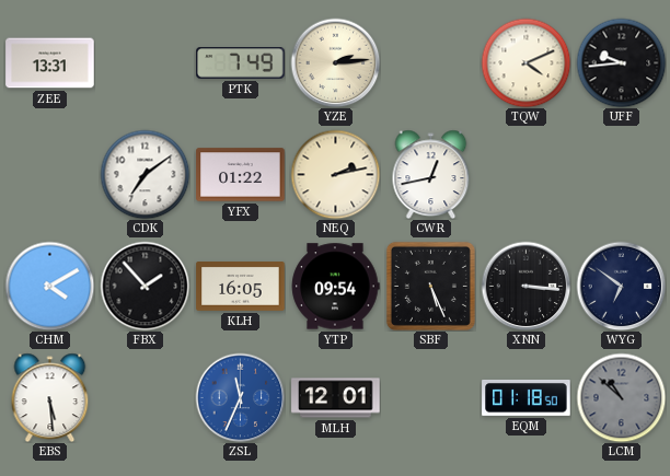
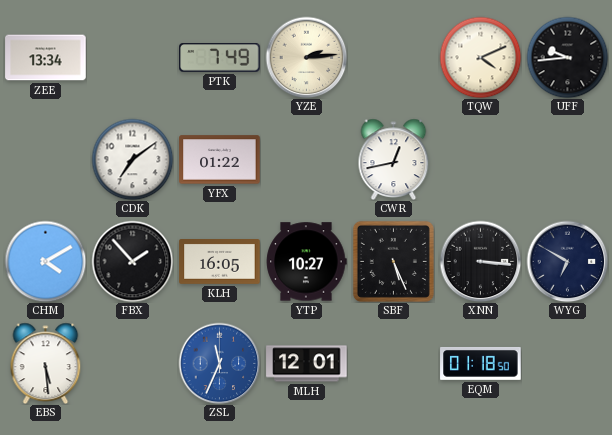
ZEE: 13:31 -> 13:34 (46, 58)
NEQ: 2:13 -> none (335, 174)
YTP: 09:54 -> 10:27 (306, 262)
WYG: 6:51 -> 6:50 (567, 261)
LCM: 10:52 -> none (621, 397)
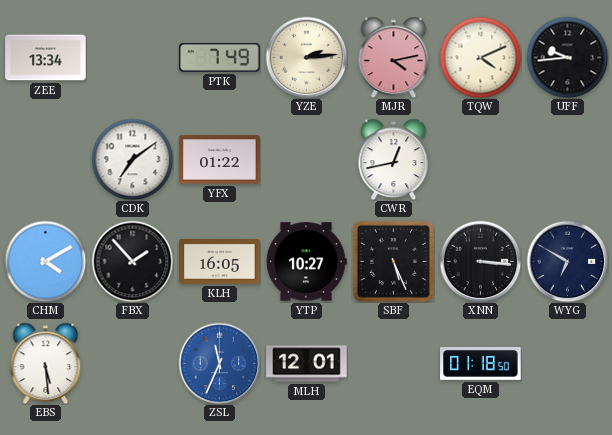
MJR: none -> 4:13 (394, 57)
